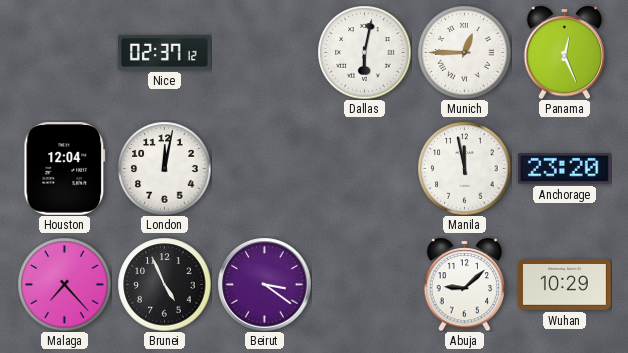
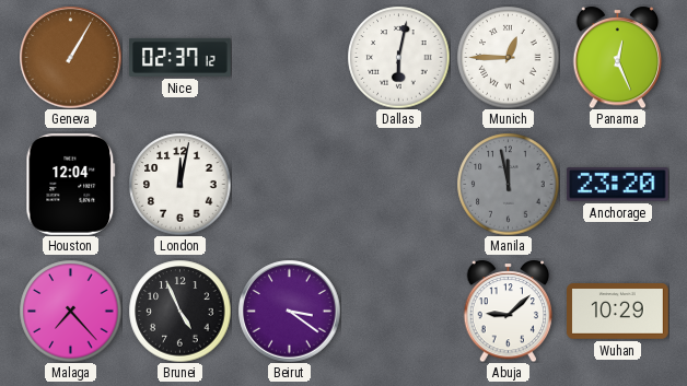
Geneva: none -> 1:05 (70, 57)
Manila dial: white -> grey (508, 184)
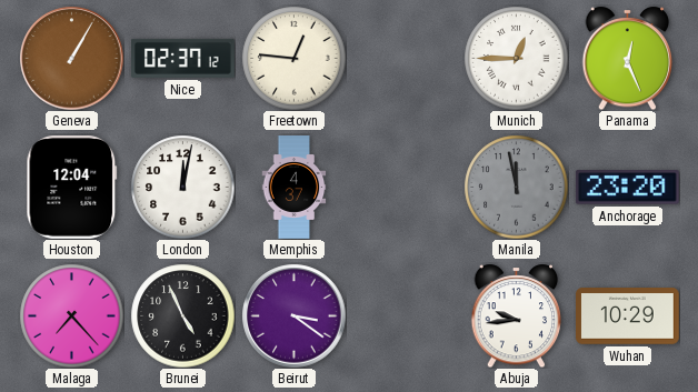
Freetown: none -> 12:46 (293, 58)
Dallas: 6:02 -> none (398, 57)
Memphis: none -> 4:37 (295, 188)
Abuja: 9:08 -> 9:44 (517, 315)
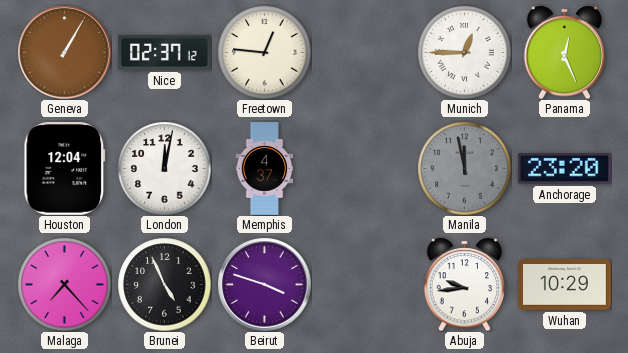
Beirut: 3:21 -> 3:48 (264, 284)
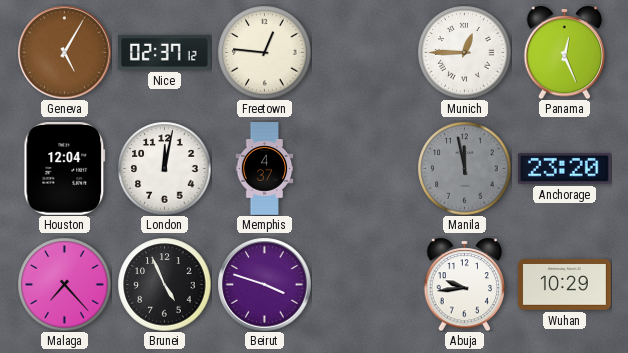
Geneva: 1:05 -> 5:05 (64, 52)
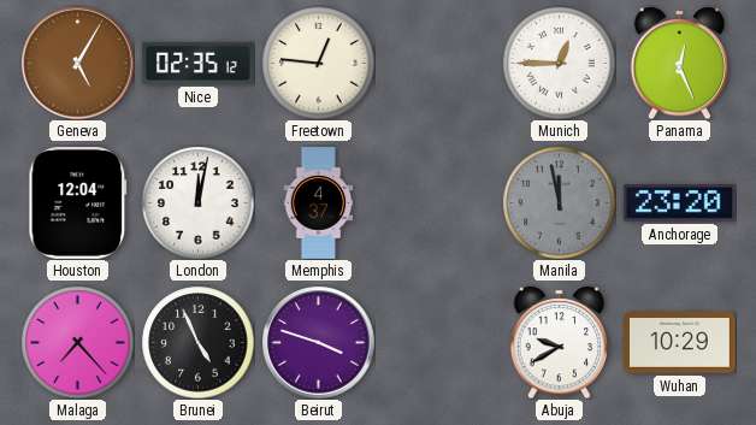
Nice: 02:37 -> 02:35 (199, 63)
Abuja: 9:44 -> 9:40 (560, 342)
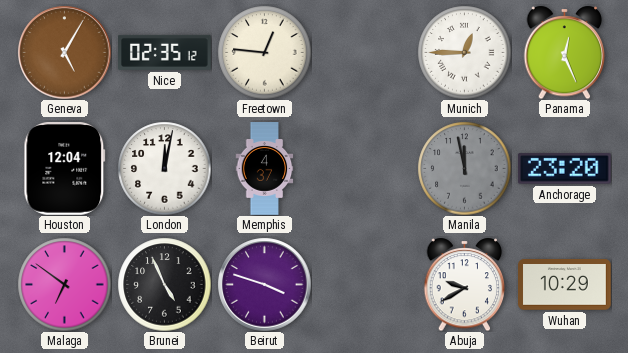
Malaga: 7:23 -> 6:51 (64, 284)
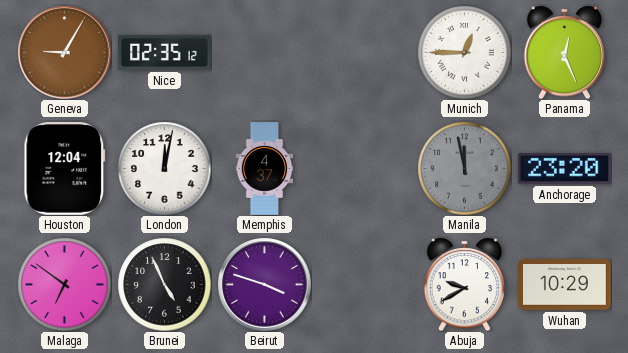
Geneva: 5:05 -> 9:05 (64, 52)
Freetown: 12:46 -> none (264, 52)
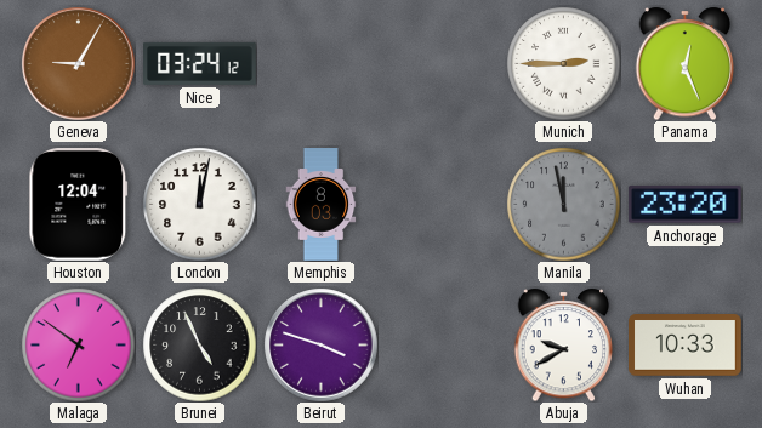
Nice: 02:35 -> 03:24 (200, 63)
Munich: 12:45 -> 2:45 (563, 63)
Memphis: 4:37 -> 8:03 (322, 205)
Wuhan: 10:29 -> 10:33 (686, 346)
